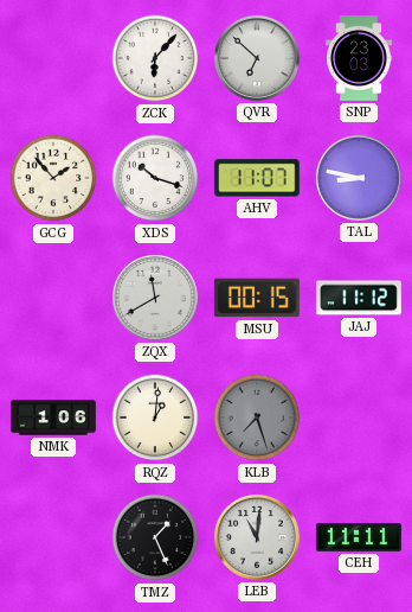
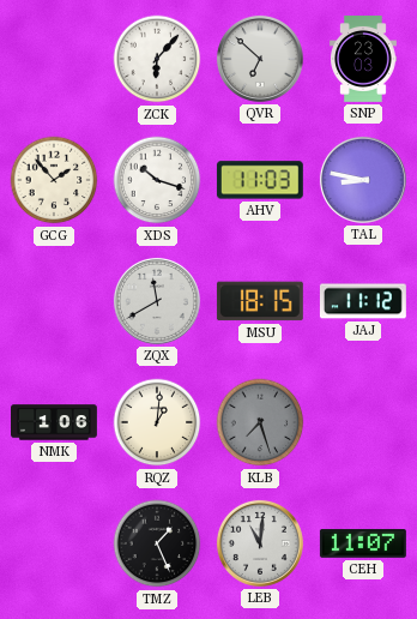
AHV: 11:07 -> 11:03 (260, 180)
MSU: 00:15 -> 18:15 (260, 301)
CEH: 11:11 -> 11:07 (363, 545)
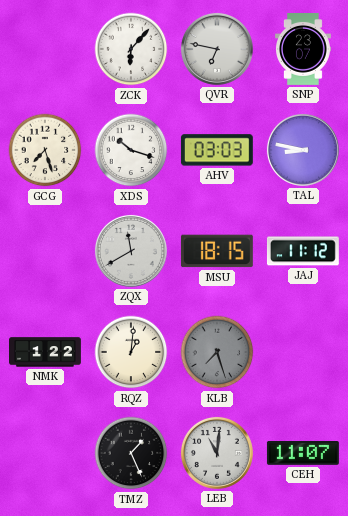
QVR: 6:52 -> 6:47 (217, 49)
SNP: 23:03 -> 23:07 (304, 50)
GCG: 1:53 -> 7:27 (45, 150)
AHV: 11:03 -> 03:03 (217, 150)
NMK: 1:06 -> 1:22 (46, 352)
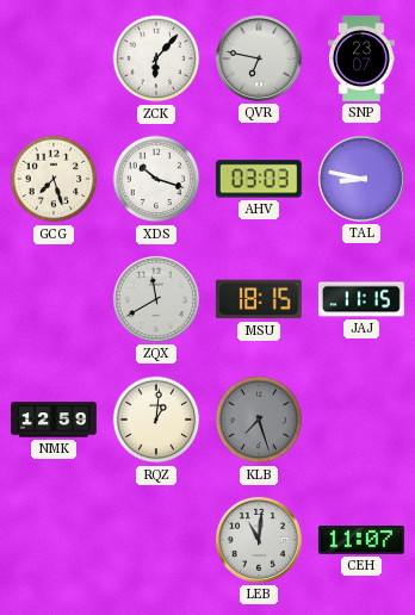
JAJ: 11:12 -> 11:15 (361, 299)
NMK: 1:22 -> 12:59 (55, 420)
TMZ: 1:26 -> none (131, 453)
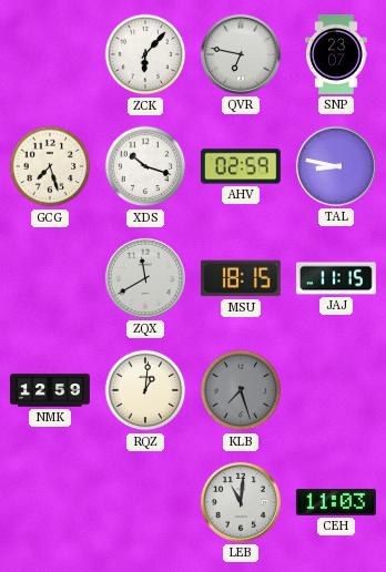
AHV: 03:03 -> 02:59 (241, 166)
CEH: 11:07 -> 11:03 (336, 503)
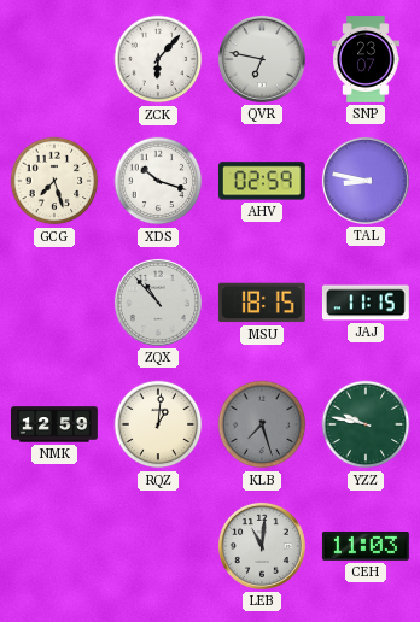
ZQX: 11:40 -> 10:53 (158, 303)
YZZ: none -> 9:47 (366, 424)
